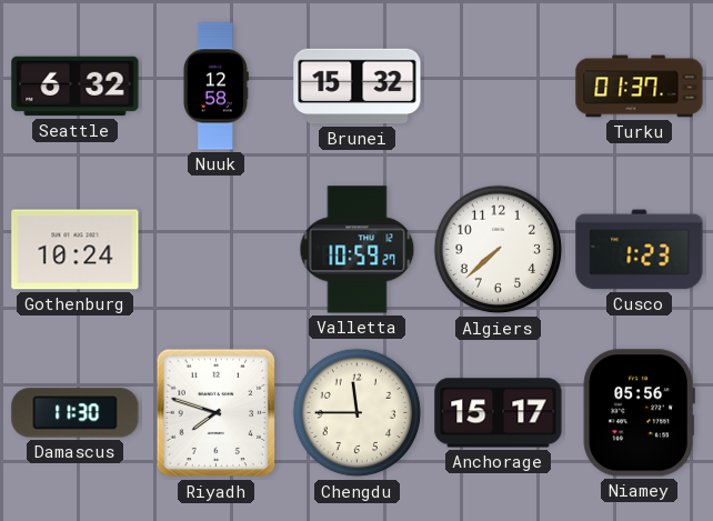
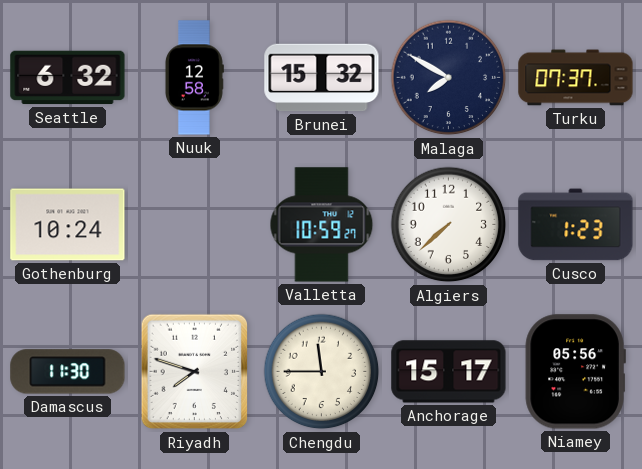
Malaga: none -> 7:50 (449, 78)
Turku: 01:37 -> 07:37 (576, 78)
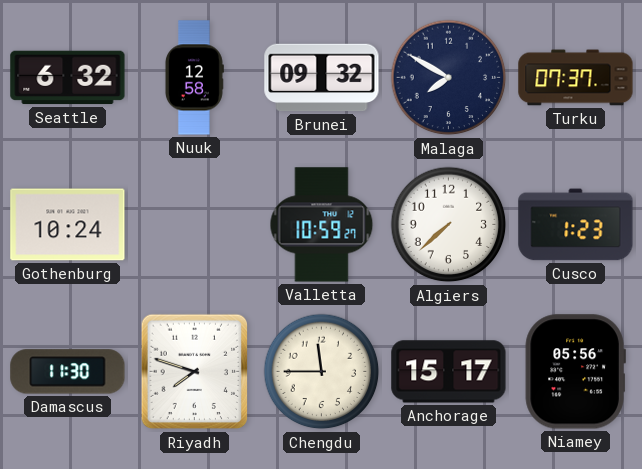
Brunei: 15:32 -> 09:32 (322, 78)
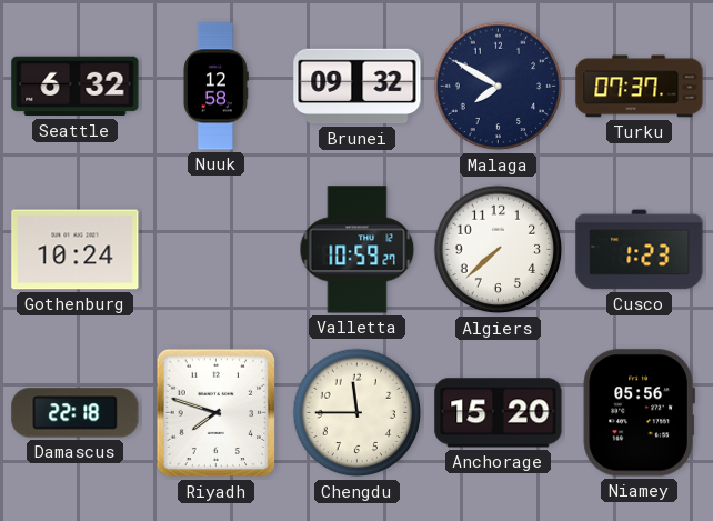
Damascus: 11:30 -> 22:18 (76, 413)
Anchorage: 15:17 -> 15:20 (499, 413)
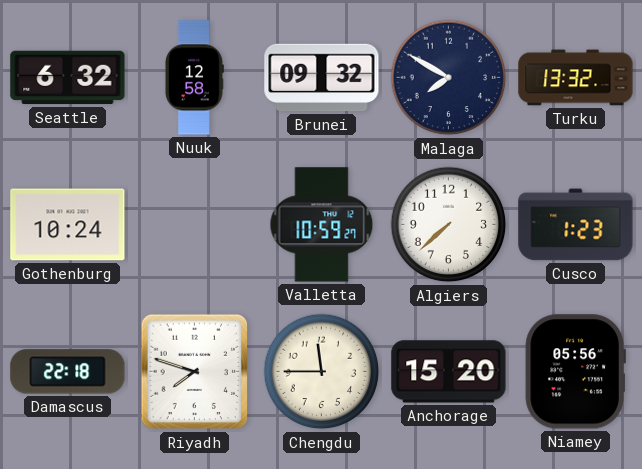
Turku: 07:37 -> 13:32 (576, 78)
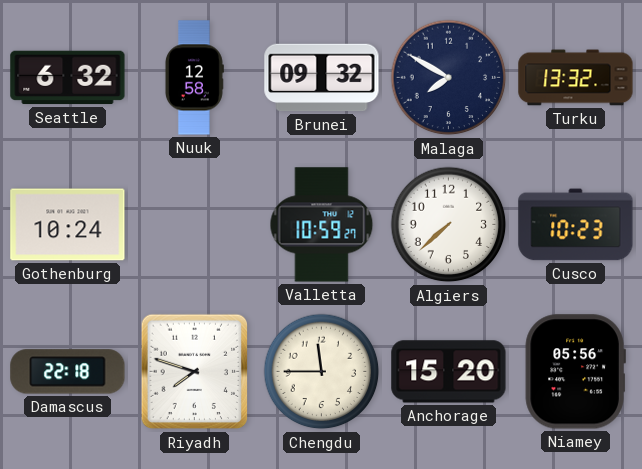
Cusco: 1:23 -> 10:23 (576, 225)
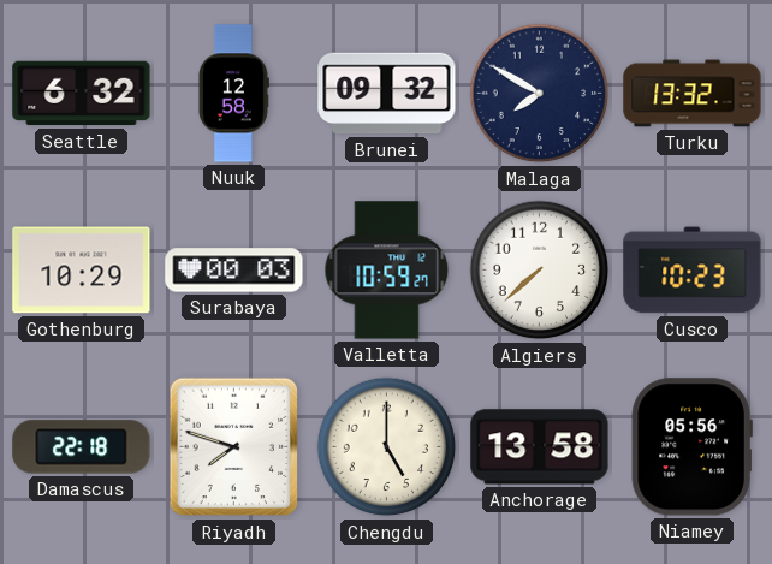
Gothenburg: 10:24 -> 10:29 (82, 271)
Surabaya: none -> 00:03 (234, 271)
Chengdu: 11:45 -> 5:00 (387, 447)
Anchorage: 15:20 -> 13:58 (540, 447)
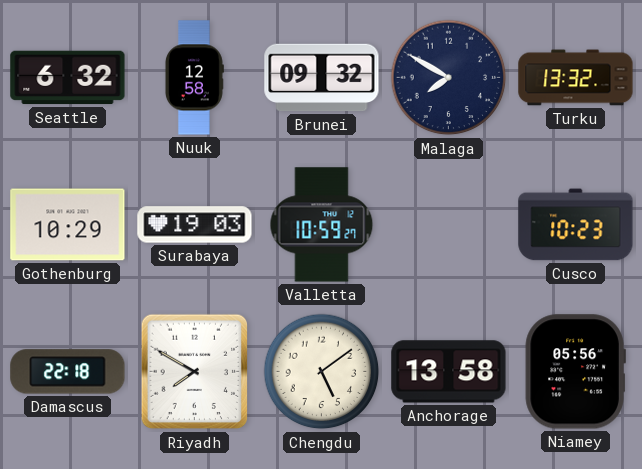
Surabaya: 00:03 -> 19:03 (195, 225)
Algiers: 7:38 -> none (540, 271)
Riyadh: 7:48 -> 7:50 (194, 372)
Chengdu: 5:00 -> 5:09 (322, 372)
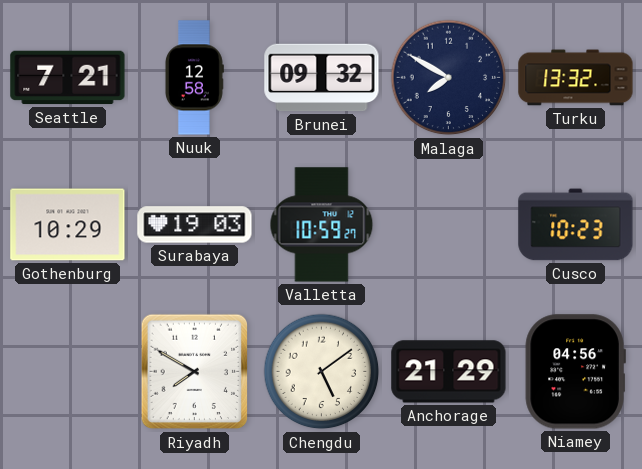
Seattle: 6:32 -> 7:21 (68, 78)
Damascus: 22:18 -> none (68, 372)
Anchorage: 13:58 -> 21:29 (449, 372)
Niamey: 05:56 -> 04:56 (575, 372)
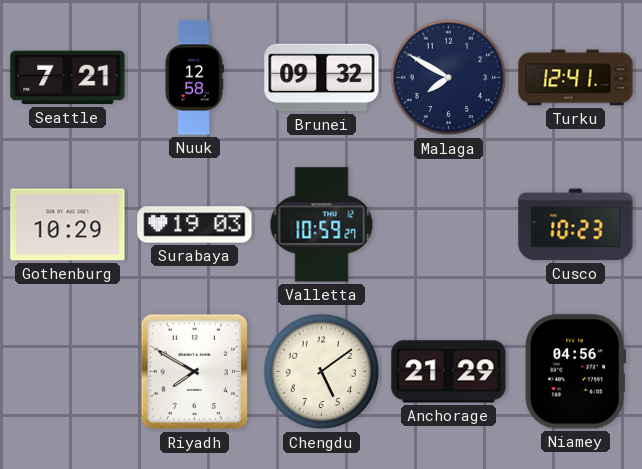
Turku: 13:32 -> 12:41 (576, 78)
